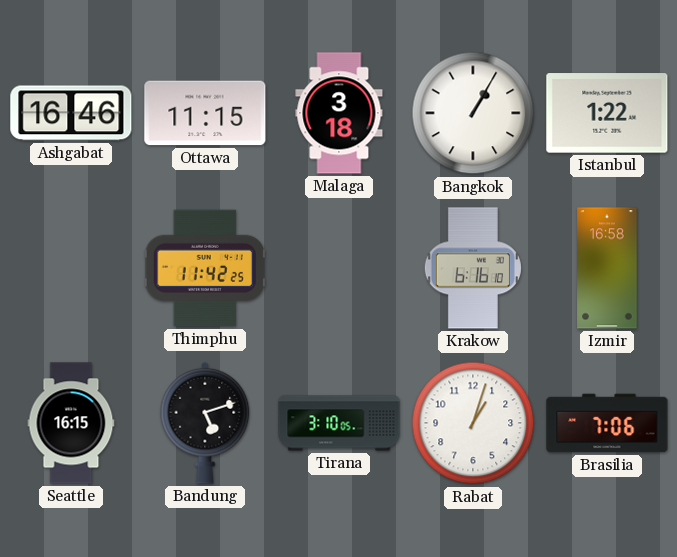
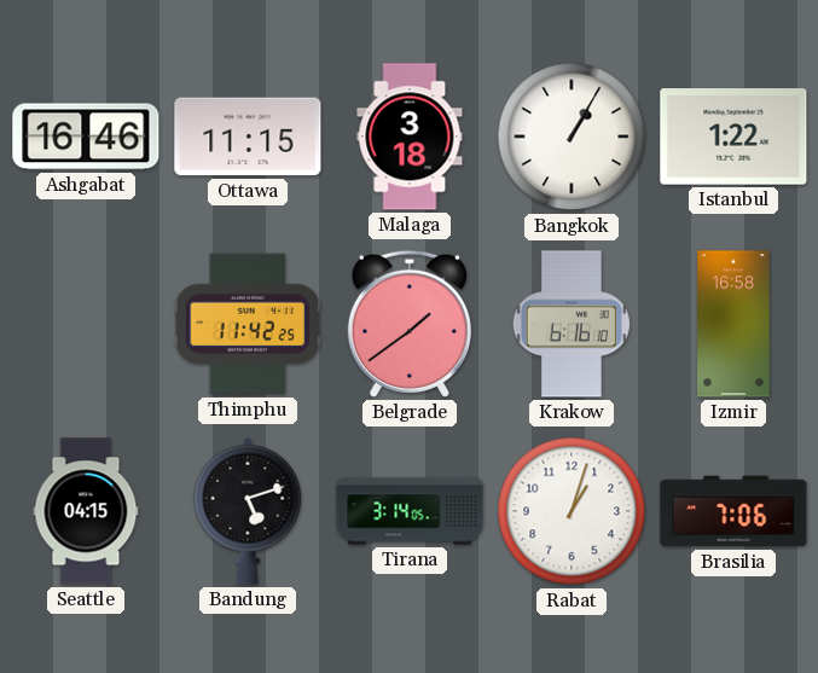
Belgrade: none -> 1:39 (410, 324)
Seattle: 16:15 -> 04:15 (86, 511)
Tirana: 3:10 -> 3:14 (410, 511)
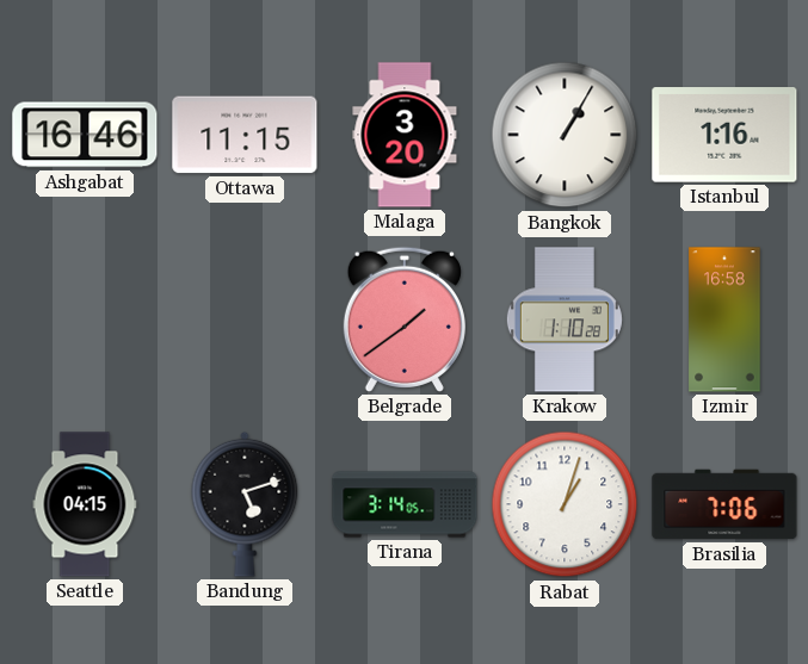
Malaga: 3:18 -> 3:20 (405, 135)
Istanbul: 1:22 -> 1:16 (724, 135)
Thimphu: 11:42 -> none (248, 324)
Krakow: 6:16 -> 1:10 (565, 319)
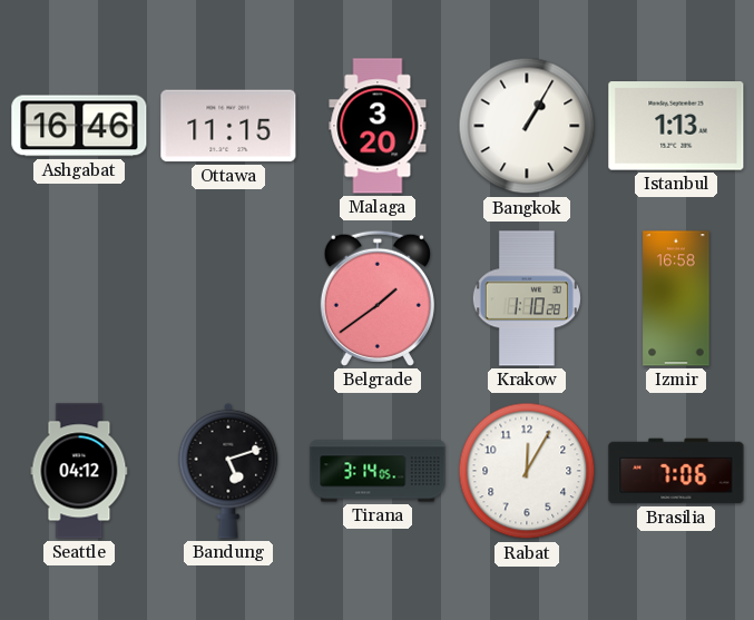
Istanbul: 1:16 -> 1:13 (676, 126)
Seattle: 04:15 -> 04:12 (79, 471)
Rabat: 1:03 -> 12:05 (527, 471)
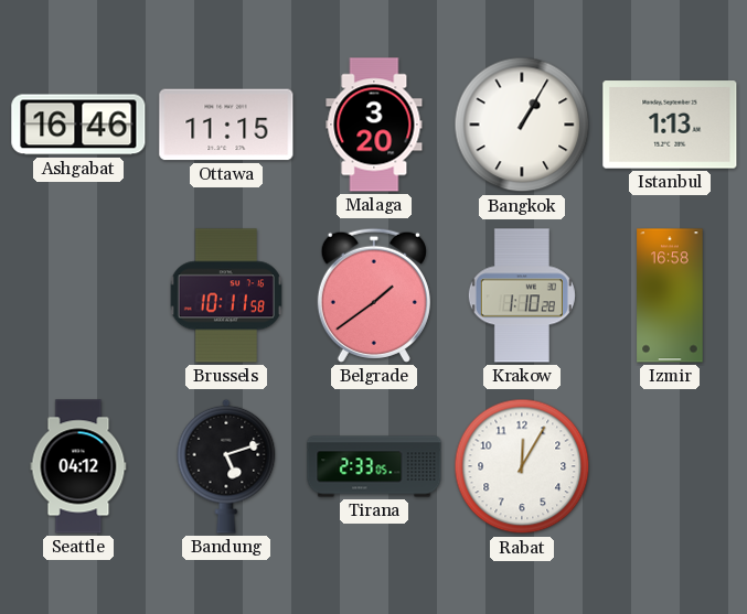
Brussels: none -> 10:11 (225, 295)
Tirana: 3:14 -> 2:33 (374, 466)
Brasilia: 7:06 -> none (676, 471)
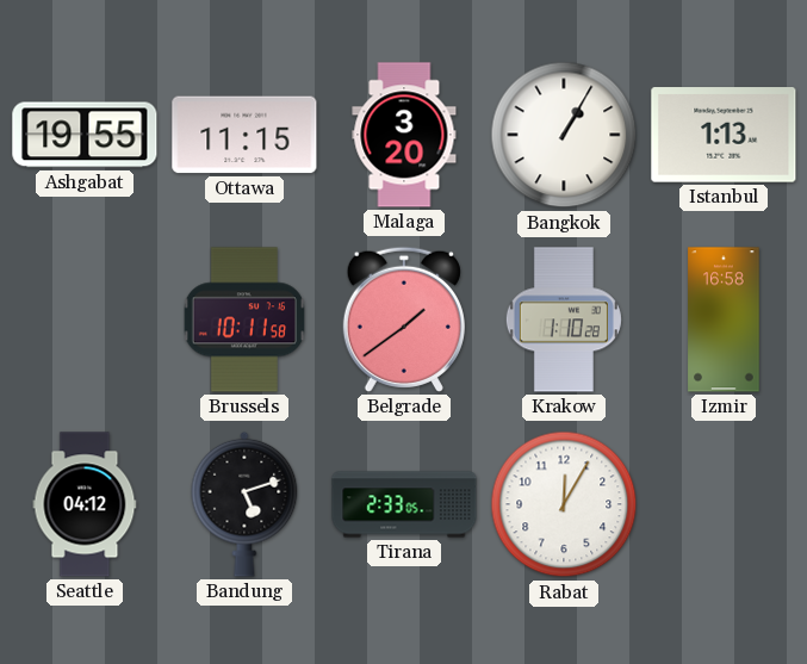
Ashgabat: 16:46 -> 19:55 (85, 135)
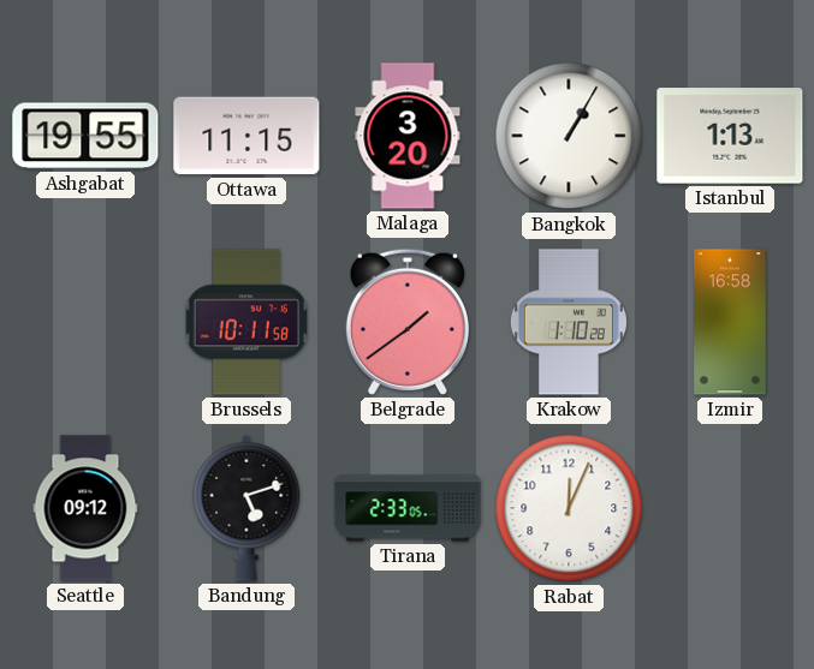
Seattle: 04:12 -> 09:12 (85, 508)
Rabat: 12:05 -> 12:04 (569, 508)
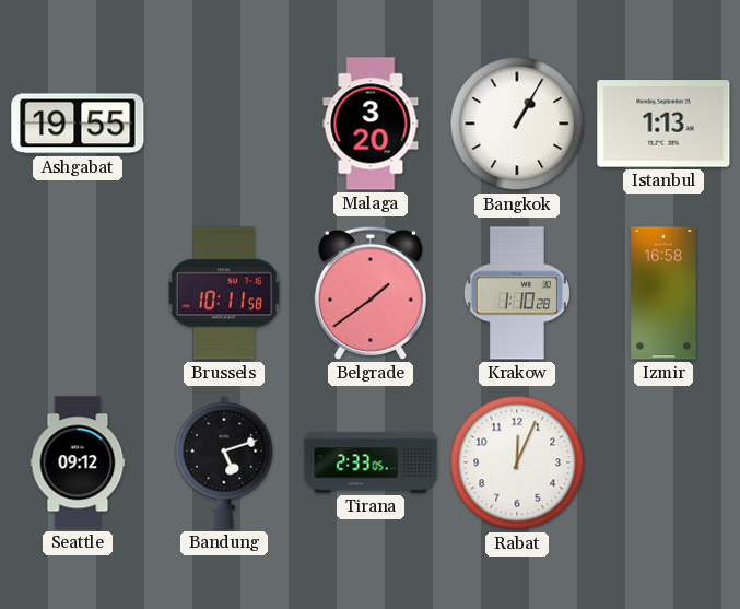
Ottawa: 11:15 -> none (246, 136)
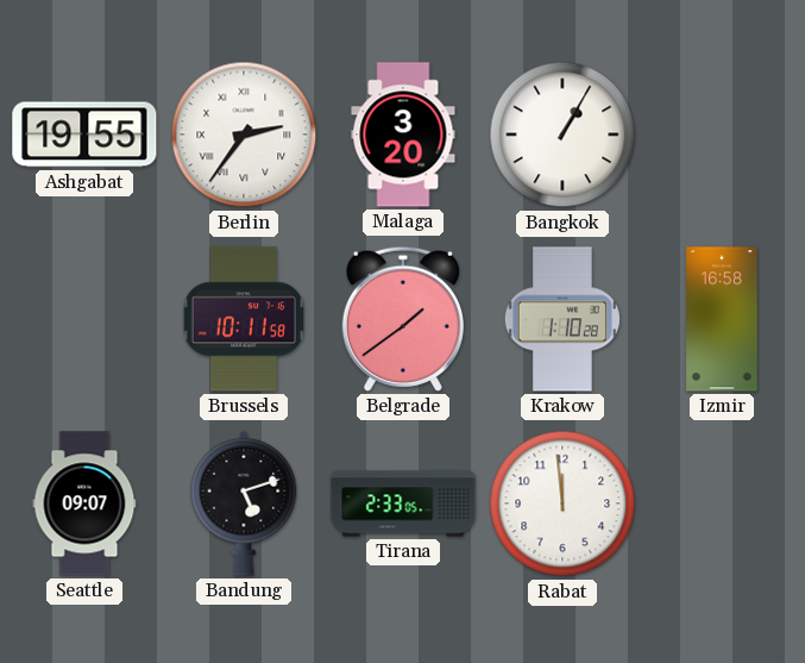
Berlin: none -> 2:36 (244, 135)
Istanbul: 1:13 -> none (663, 124)
Seattle: 09:12 -> 09:07 (84, 503)
Rabat: 12:04 -> 11:59 (562, 503)
